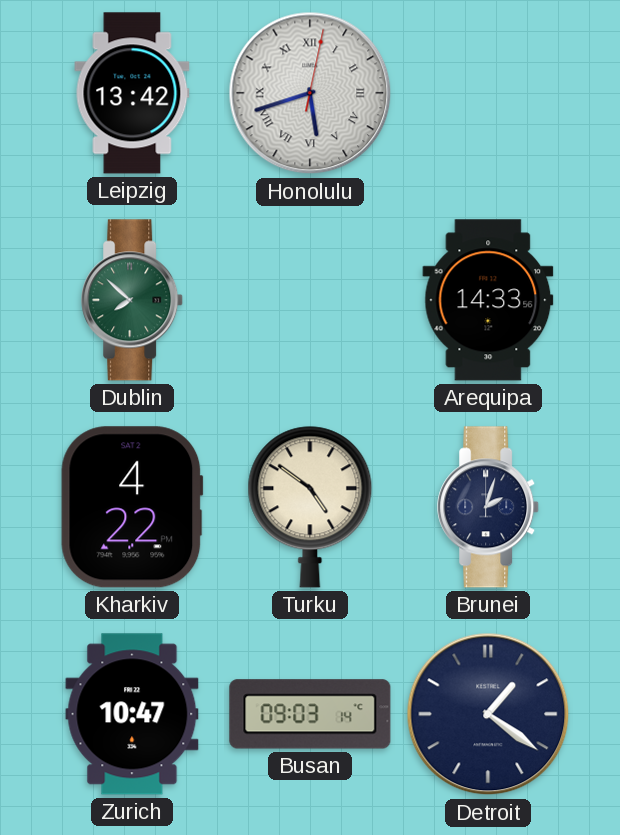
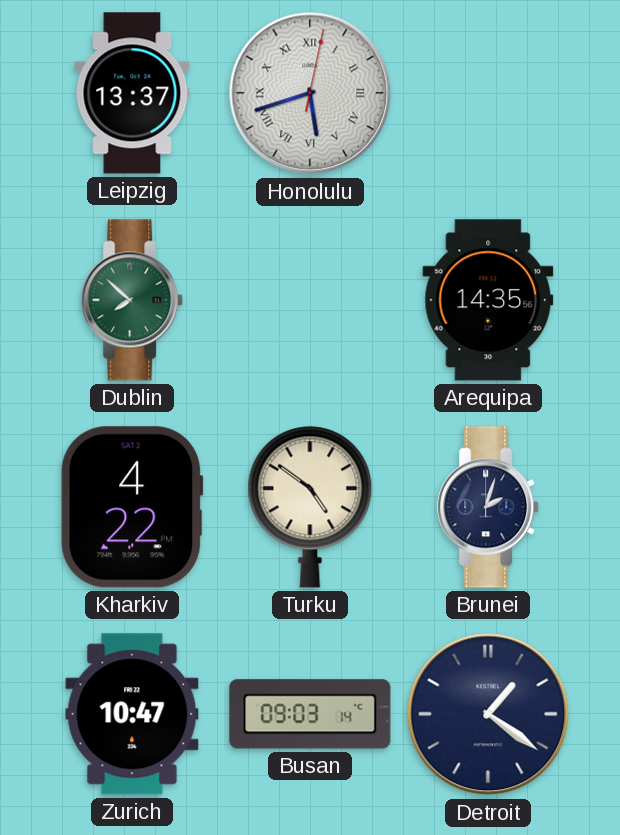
Leipzig: 13:42 -> 13:37 (132, 93)
Arequipa: 14:33 -> 14:35 (488, 300)
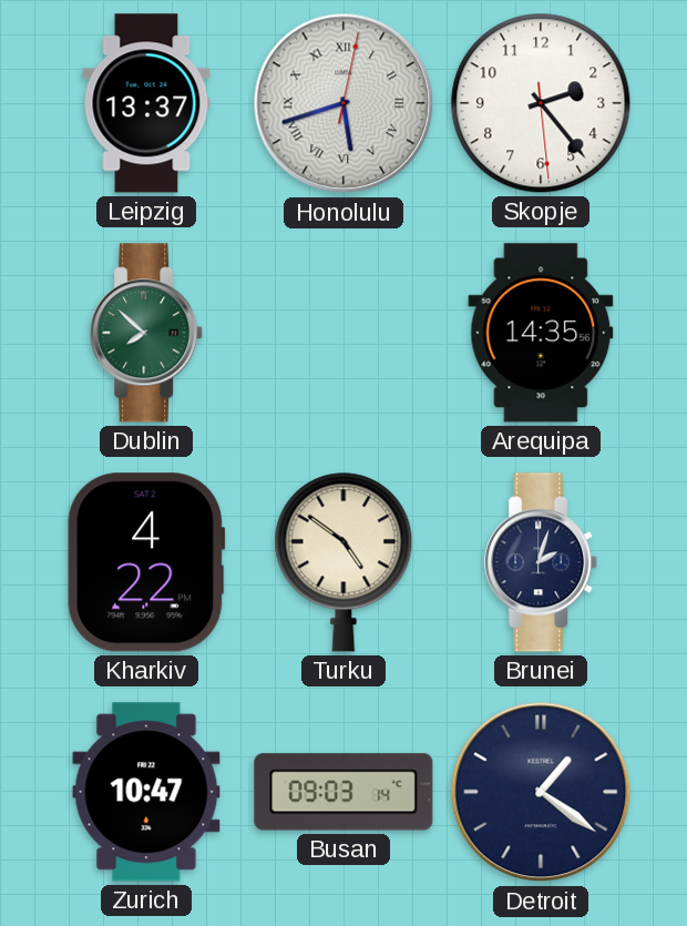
Skopje: none -> 2:23 (541, 103)
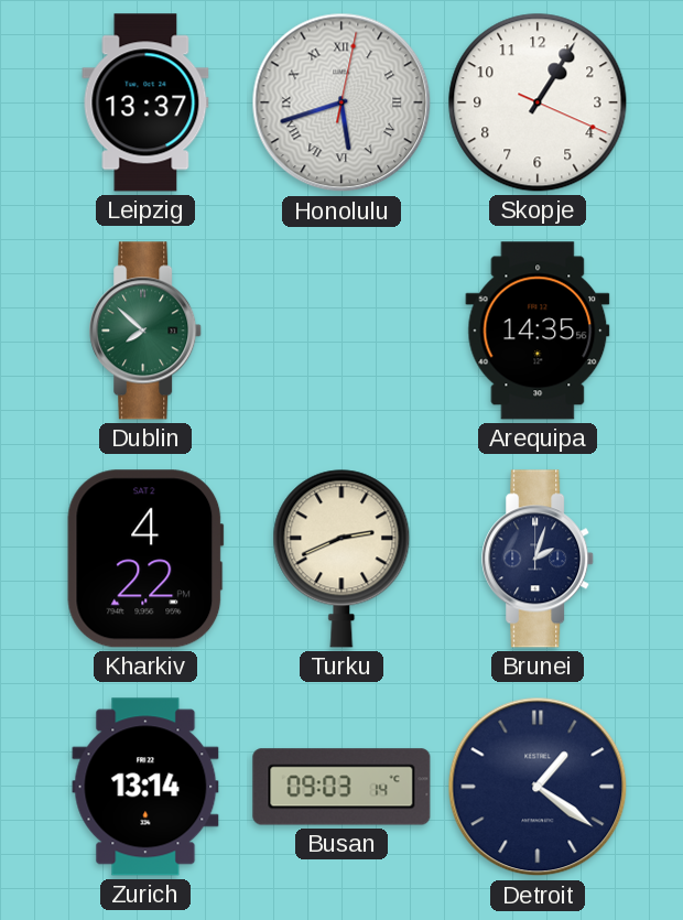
Skopje: 2:23 -> 1:05 (538, 102)
Turku: 4:51 -> 2:41 (341, 559)
Zurich: 10:47 -> 13:14 (145, 787)
